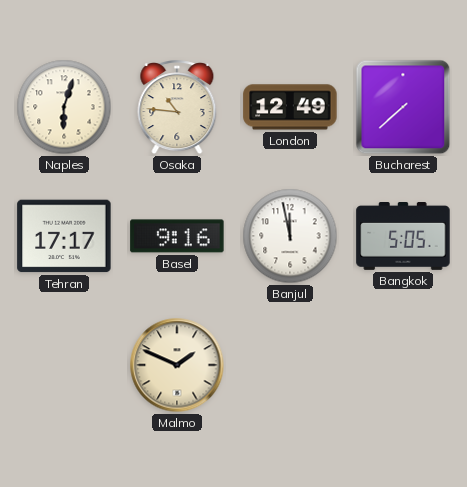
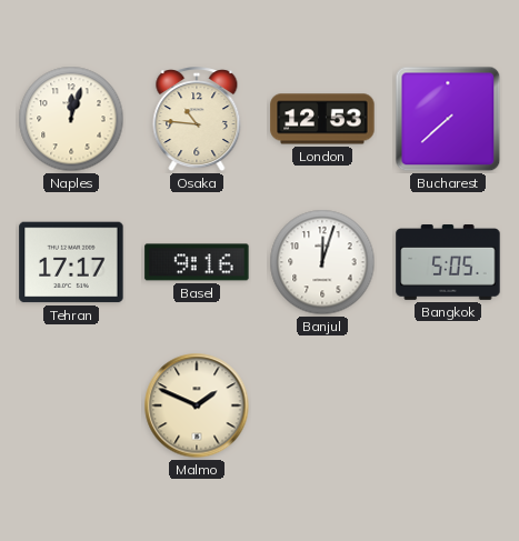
Naples: 6:03 -> 12:03 (71, 119)
London: 12:49 -> 12:53 (322, 119)
Banjul: 11:58 -> 12:03 (322, 262)
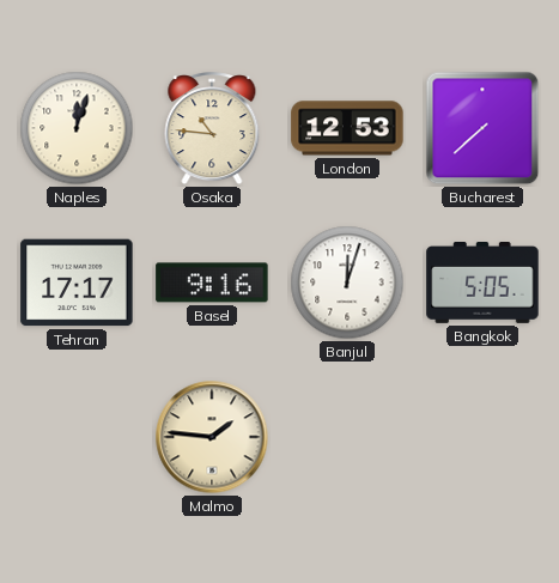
Malmo: 1:49 -> 1:46 (212, 437)
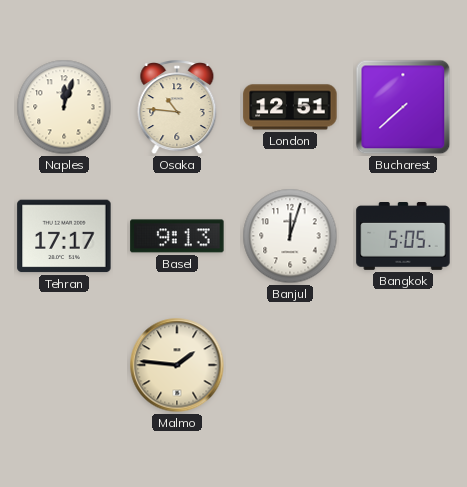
London: 12:53 -> 12:51 (290, 107)
Basel: 9:16 -> 9:13 (177, 236)
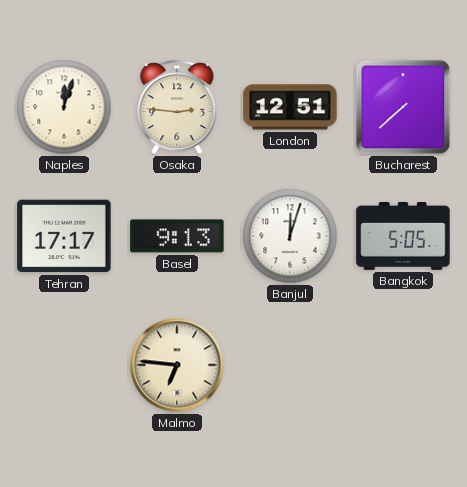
Osaka: 10:46 -> 2:46 (177, 108)
Malmo: 1:46 -> 6:46 (177, 365)
